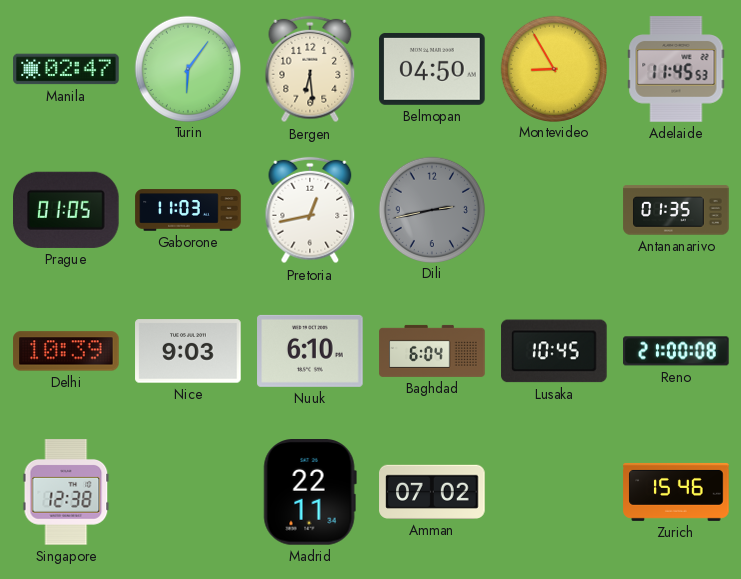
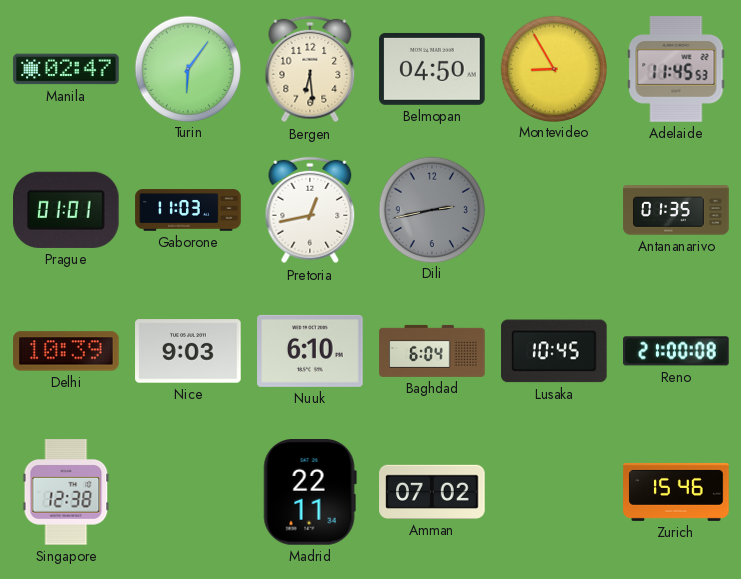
Prague: 01:05 -> 01:01 (67, 210)
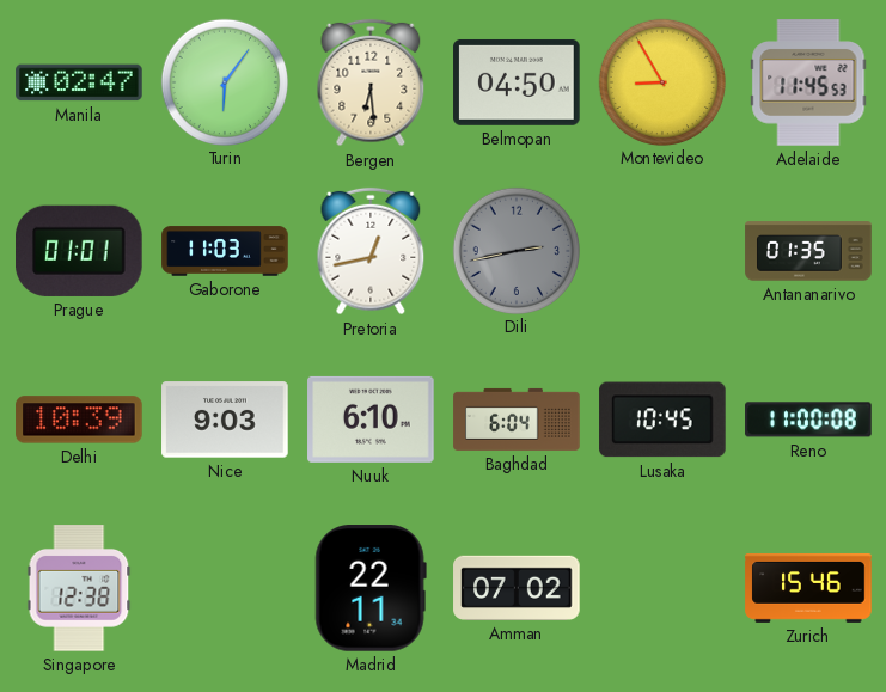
Reno: 21:00 -> 11:00 (808, 420)
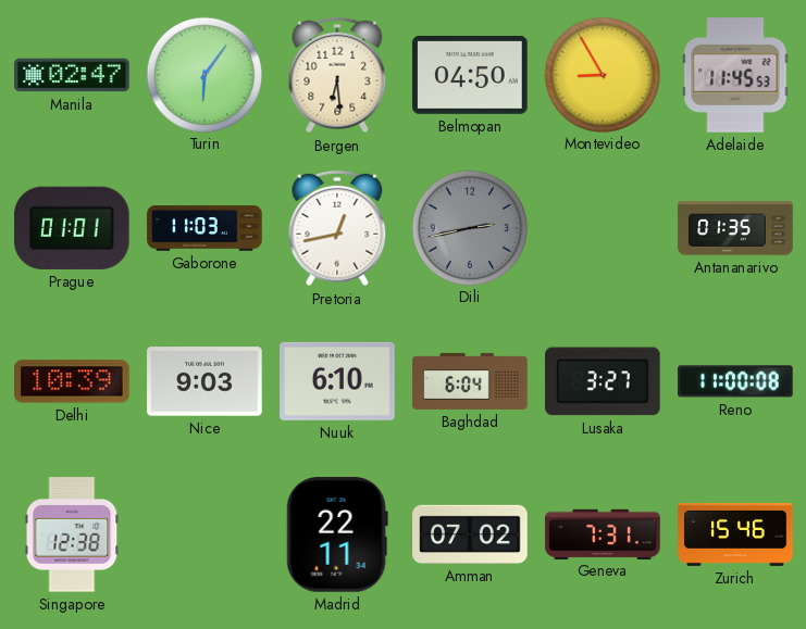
Lusaka: 10:45 -> 3:27 (603, 381)
Geneva: none -> 7:31 (603, 533)
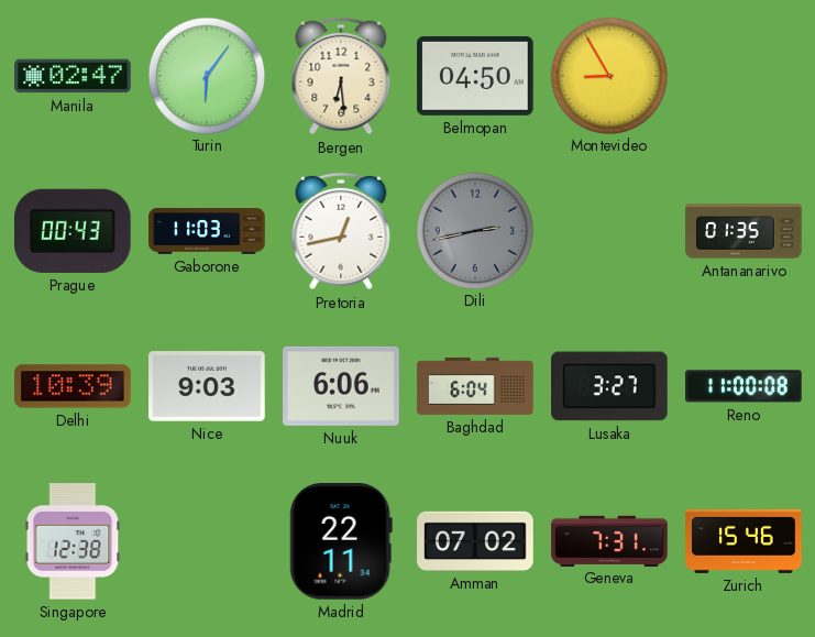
Adelaide: 11:45 -> none (735, 75)
Prague: 01:01 -> 00:43 (74, 231)
Nuuk: 6:10 -> 6:06 (341, 386)
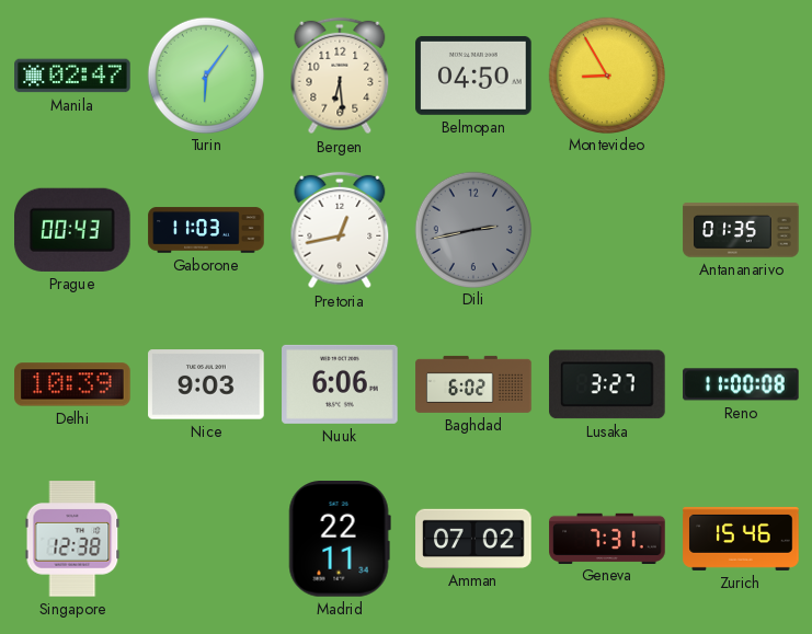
Baghdad: 6:04 -> 6:02 (473, 384)
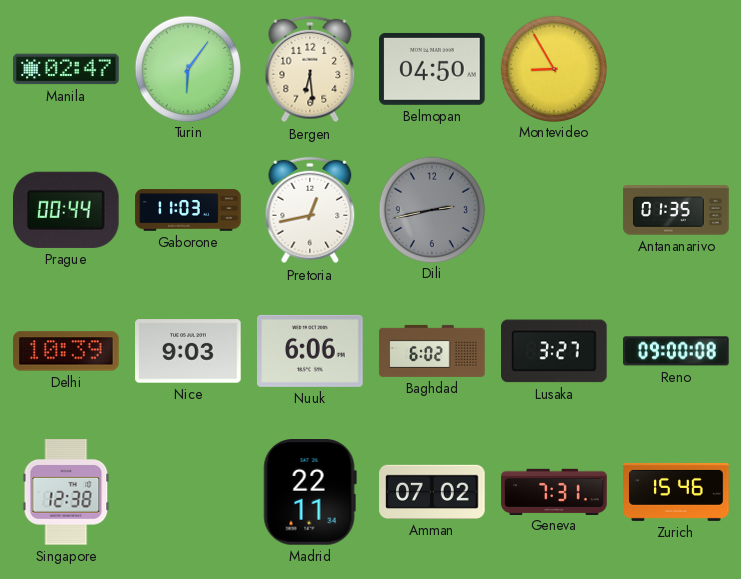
Prague: 00:43 -> 00:44 (67, 210)
Reno: 11:00 -> 09:00 (676, 351)
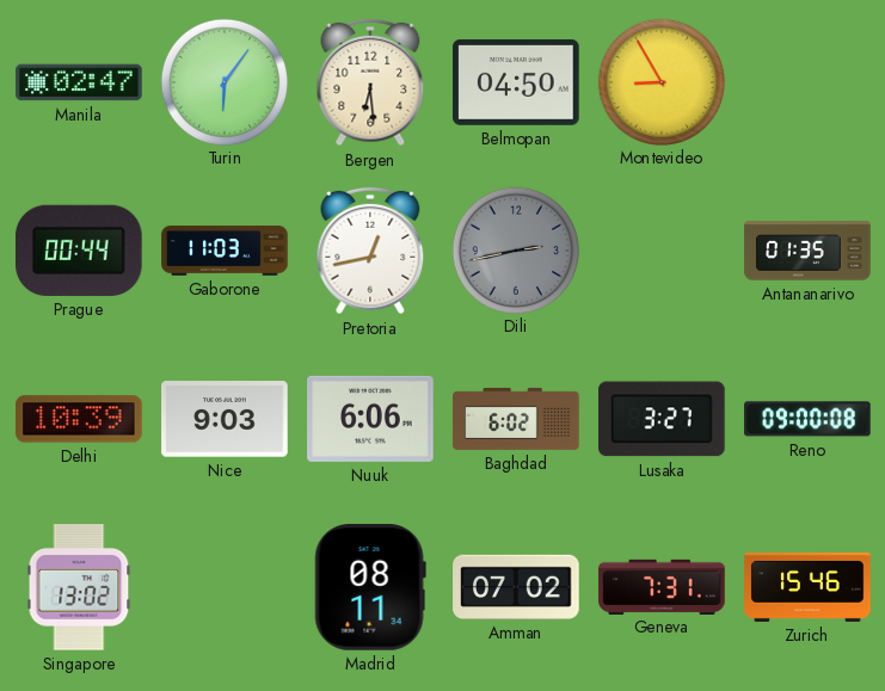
Singapore: 12:38 -> 13:02 (79, 587)
Madrid: 22:11 -> 08:11 (370, 588)
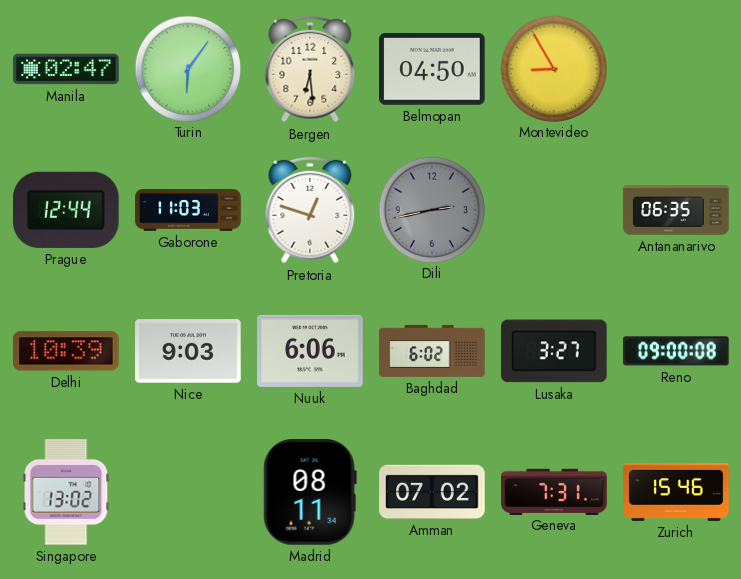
Prague: 00:44 -> 12:44 (67, 210)
Pretoria: 12:43 -> 12:48 (310, 210)
Antananarivo: 01:35 -> 06:35 (676, 210)
